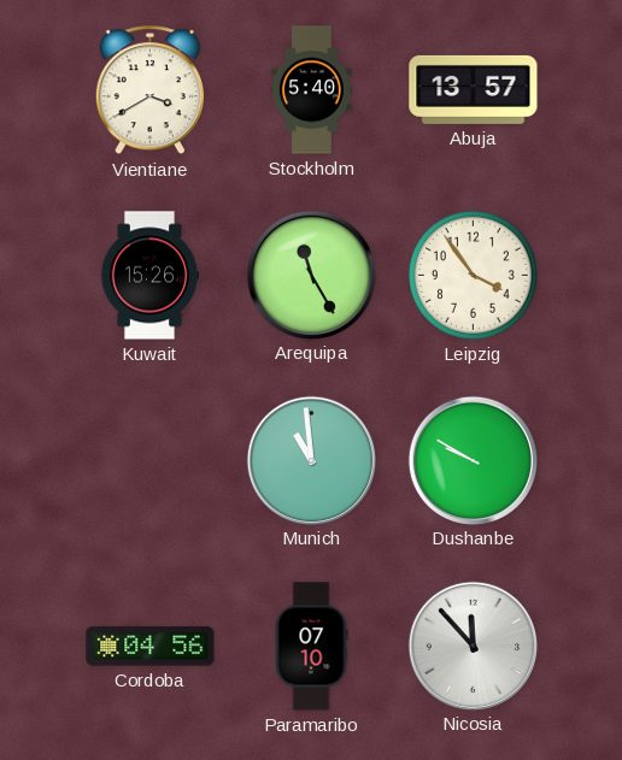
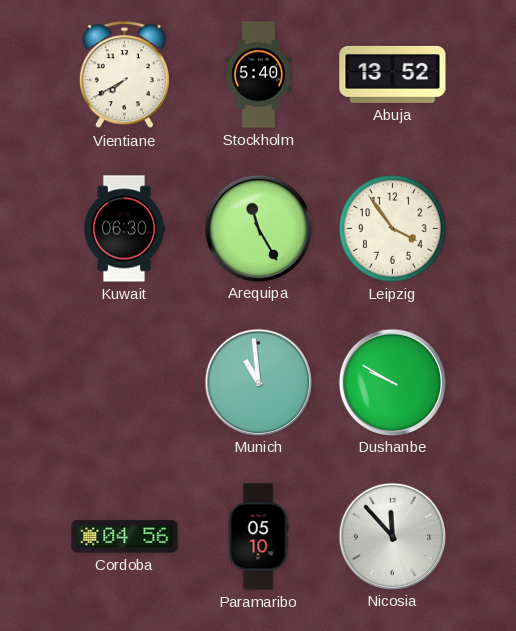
Vientiane: 3:40 -> 7:40 (124, 75)
Abuja: 13:57 -> 13:52 (393, 74)
Kuwait: 15:26 -> 06:30 (124, 229)
Paramaribo: 07:10 -> 05:10 (258, 537)
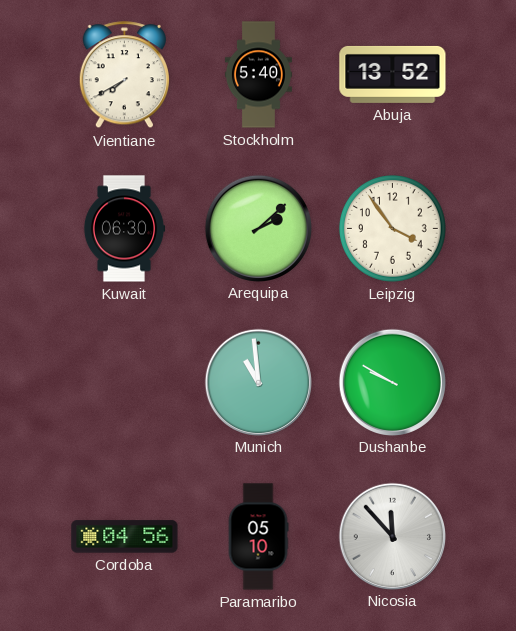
Arequipa: 11:25 -> 2:08 (258, 228)
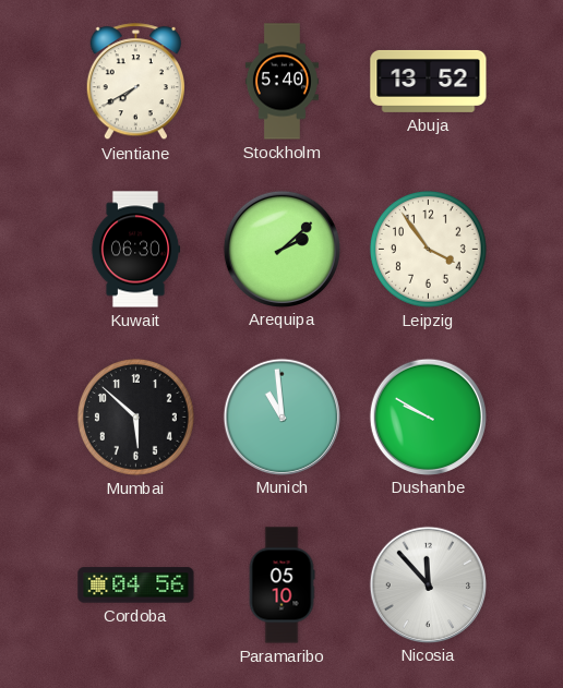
Mumbai: none -> 5:52 (135, 417)
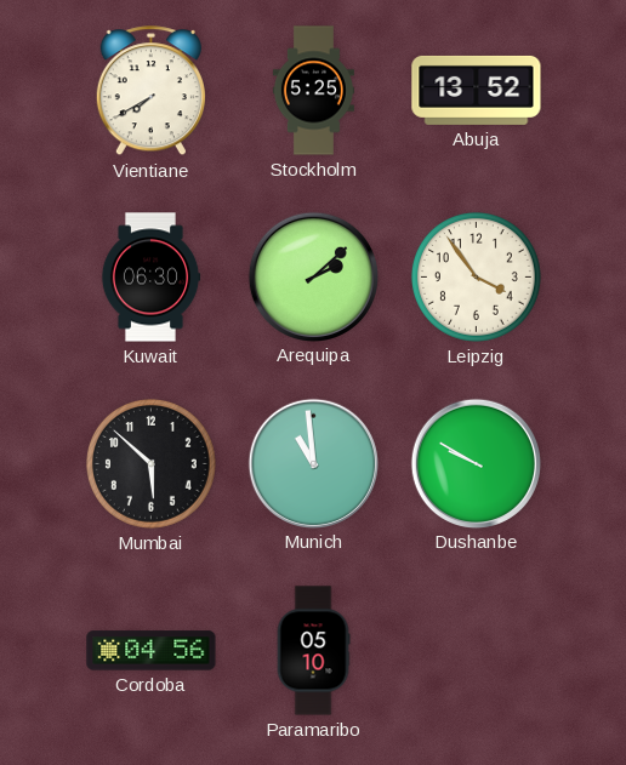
Stockholm: 5:40 -> 5:25 (313, 91)
Nicosia: 11:53 -> none (428, 584)
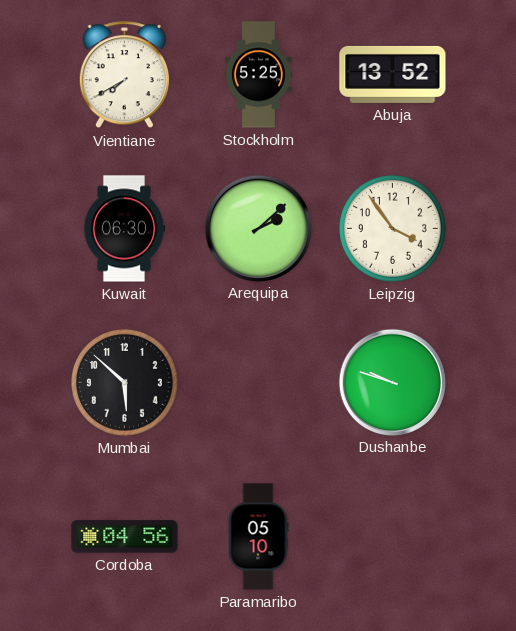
Munich: 10:59 -> none (313, 463)
Dushanbe: 9:50 -> 9:48 (392, 382)
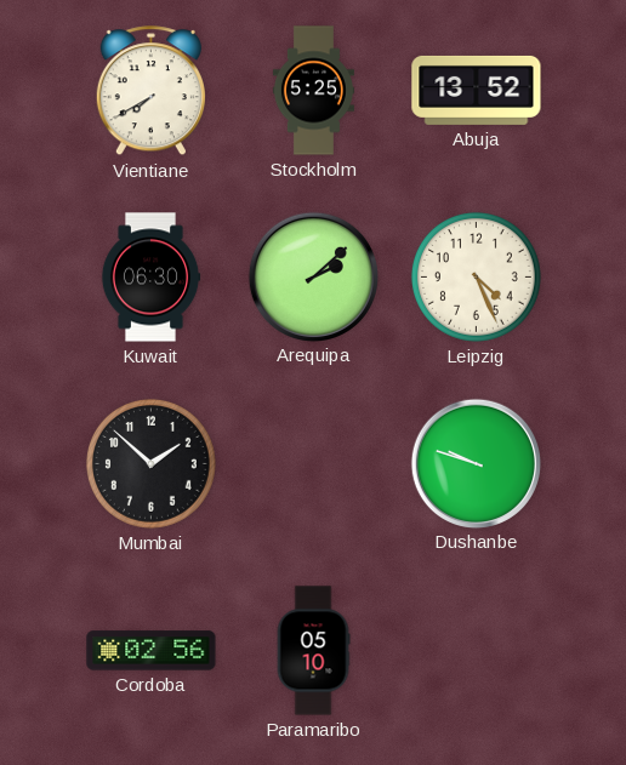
Leipzig: 3:54 -> 4:26 (476, 276)
Mumbai: 5:52 -> 1:52 (150, 463)
Cordoba: 04:56 -> 02:56 (152, 651)
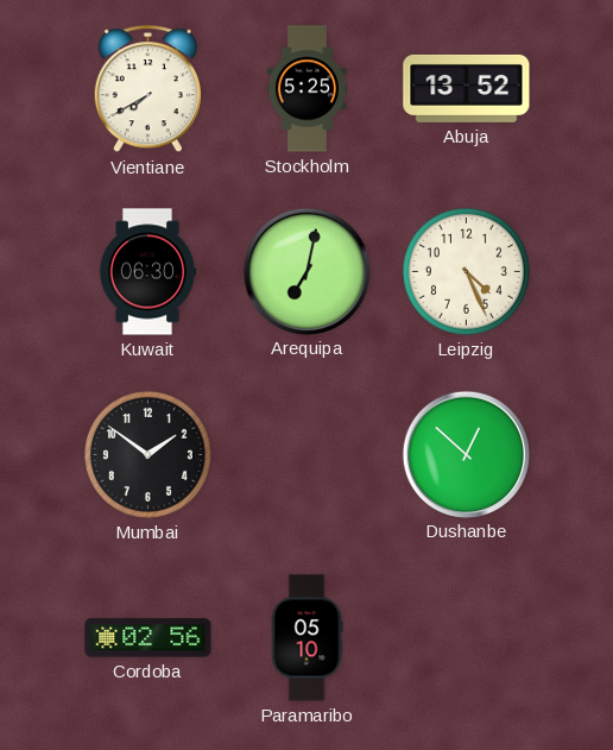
Arequipa: 2:08 -> 7:02 (306, 271)
Mumbai: 1:52 -> 1:51 (147, 454)
Dushanbe: 9:48 -> 12:52 (466, 454)
